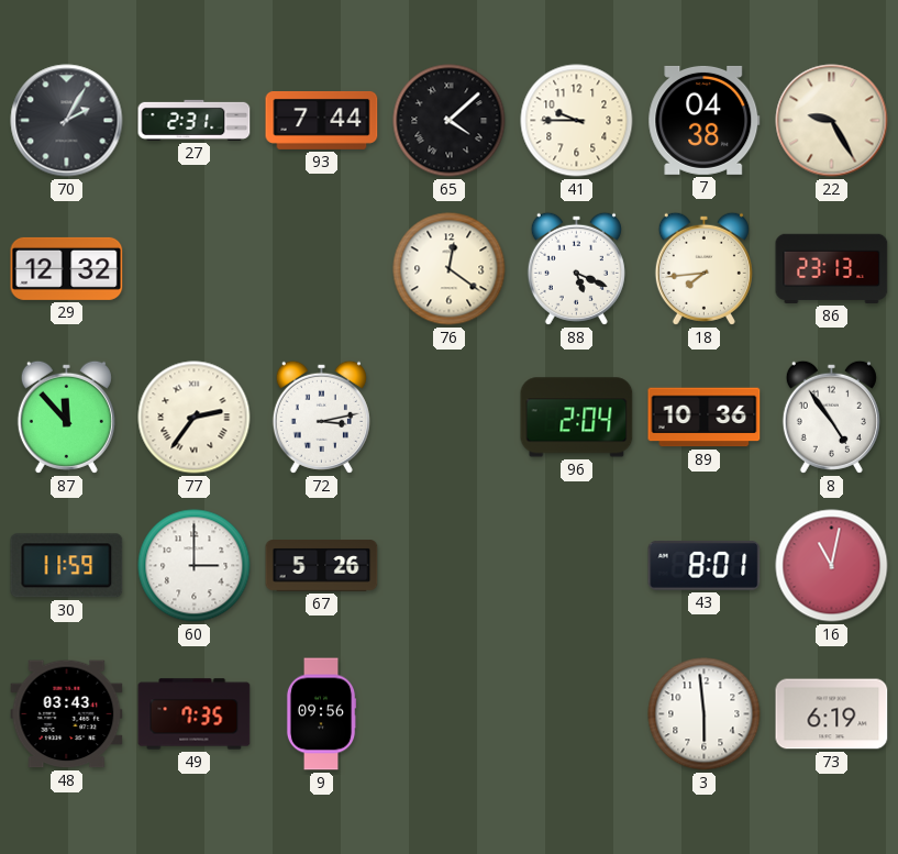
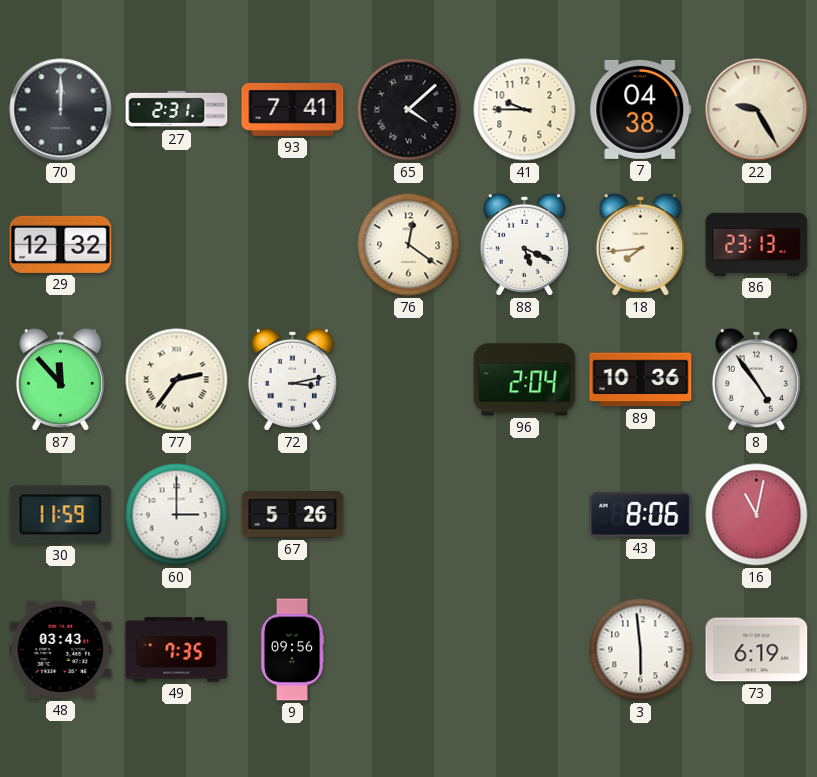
70: 2:05 -> 12:00 (61, 110)
93: 7:44 -> 7:41 (293, 109)
43: 8:01 -> 8:06 (641, 514)
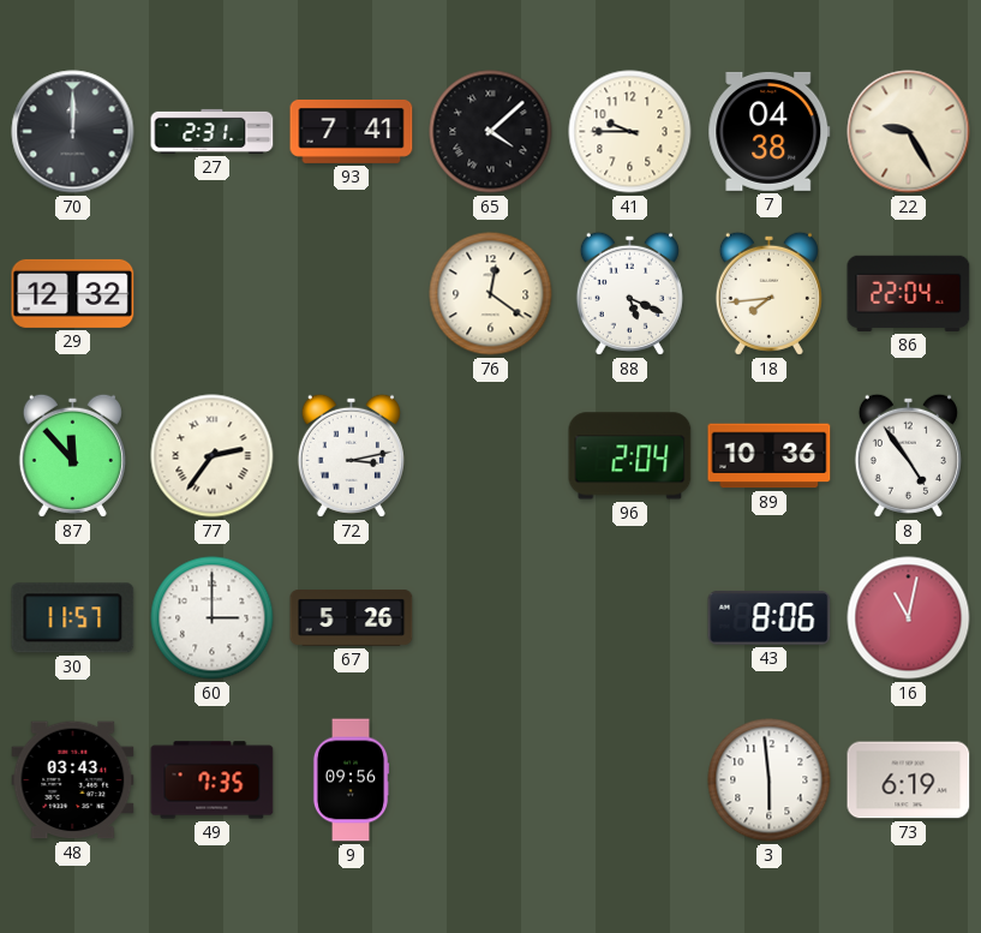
86: 23:13 -> 22:04 (909, 293)
30: 11:59 -> 11:57 (73, 618)
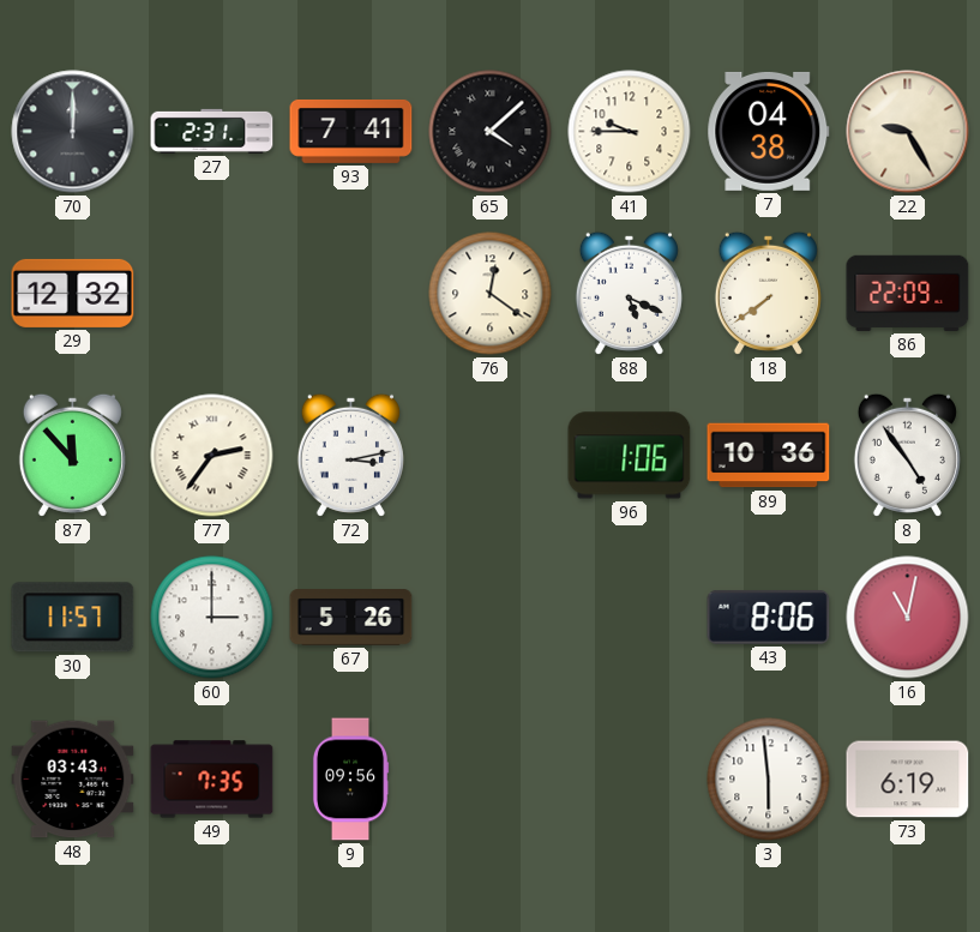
18: 7:44 -> 7:39 (768, 293)
86: 22:04 -> 22:09 (908, 293)
96: 2:04 -> 1:06 (630, 456)
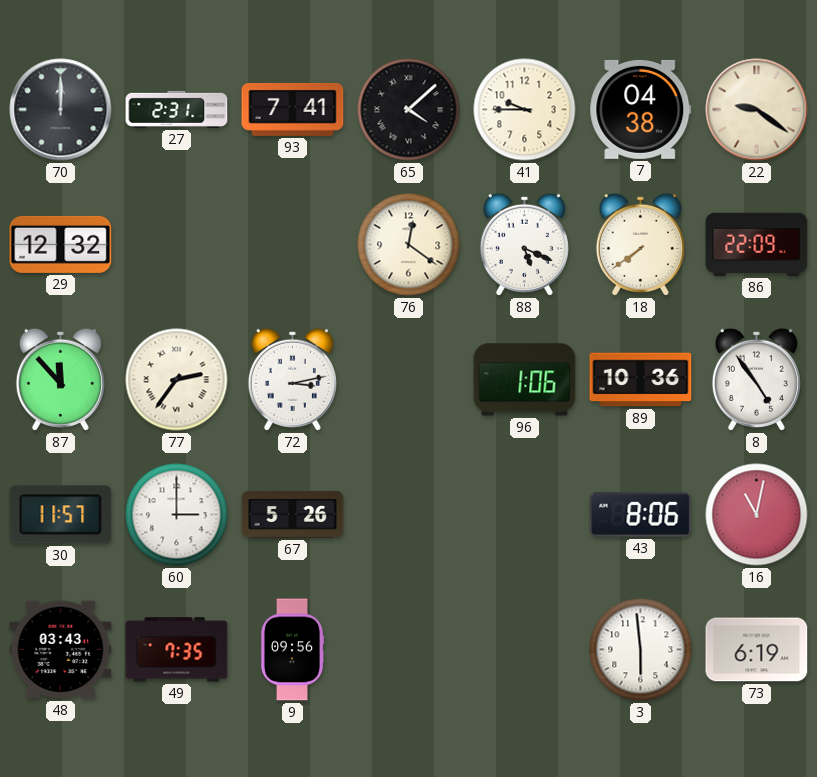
22: 9:25 -> 9:21 (757, 110)
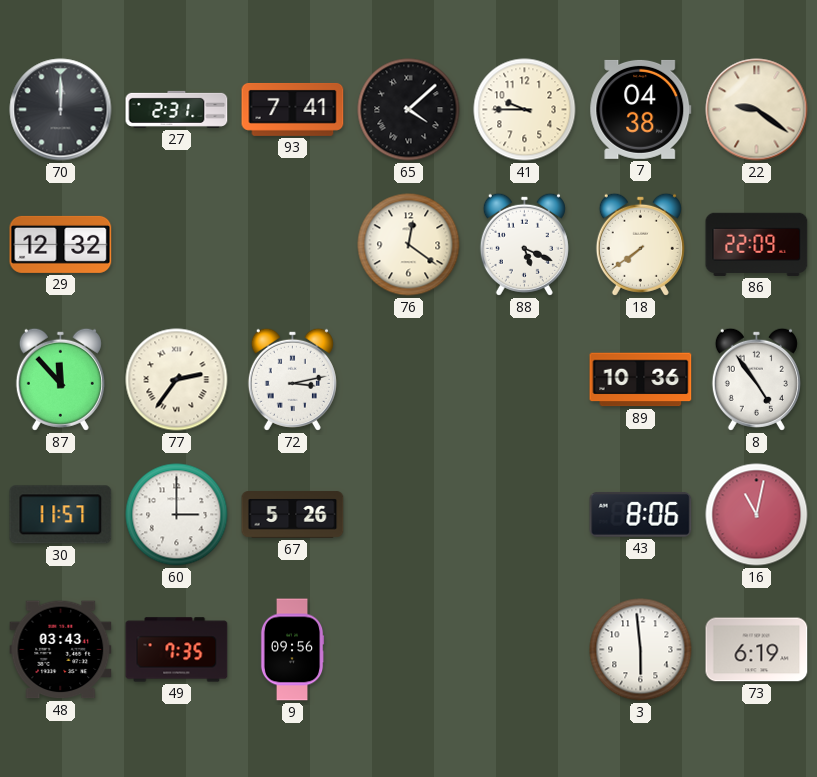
96: 1:06 -> none (525, 380)
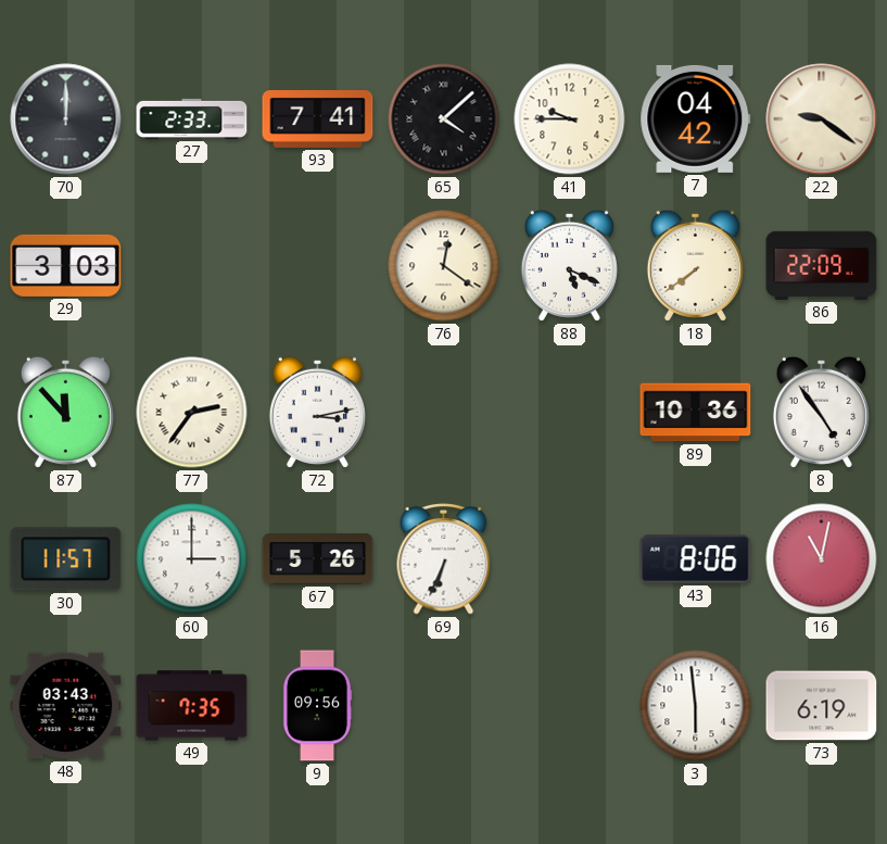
27: 2:31 -> 2:33 (192, 118)
7: 04:38 -> 04:42 (696, 118)
29: 12:32 -> 3:03 (66, 265)
69: none -> 6:34 (444, 559)
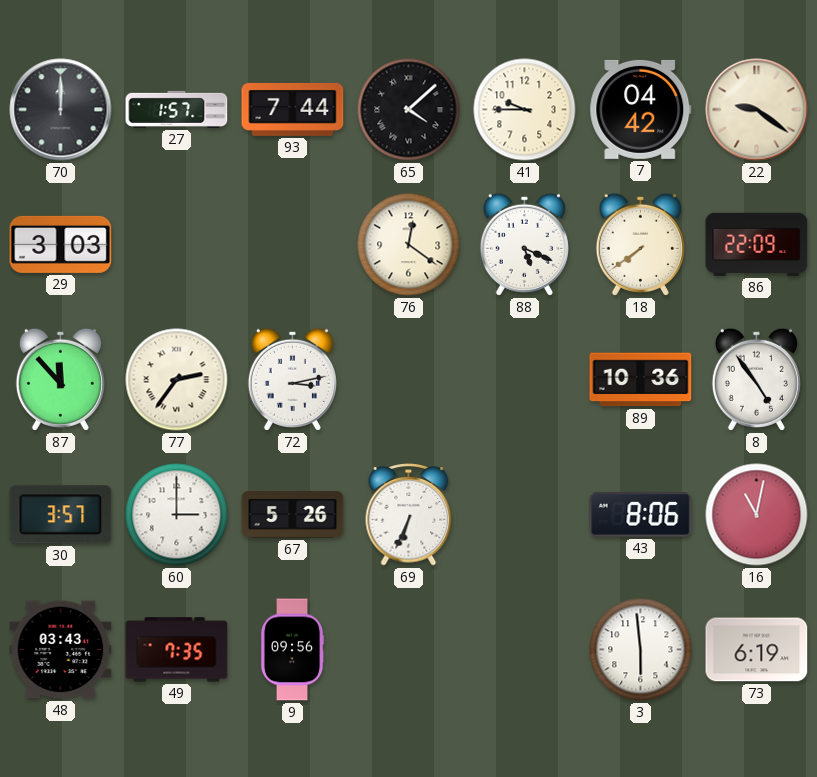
27: 2:33 -> 1:57 (177, 109)
93: 7:41 -> 7:44 (293, 109)
30: 11:57 -> 3:57 (61, 515)
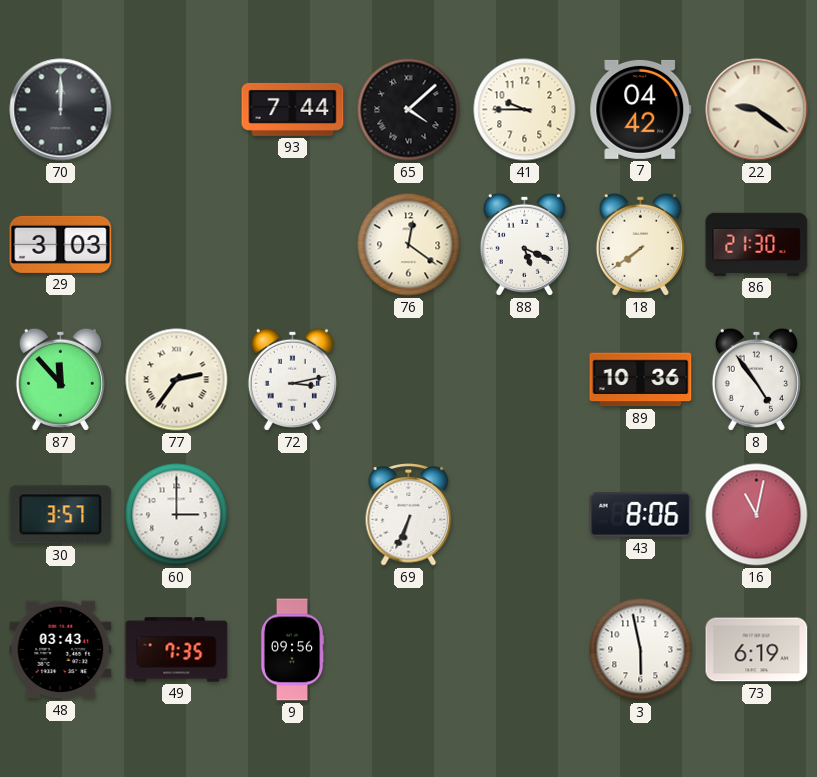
27: 1:57 -> none (177, 109)
86: 22:09 -> 21:30 (757, 244)
67: 5:26 -> none (293, 515)
3: 5:59 -> 5:58 (641, 650)
